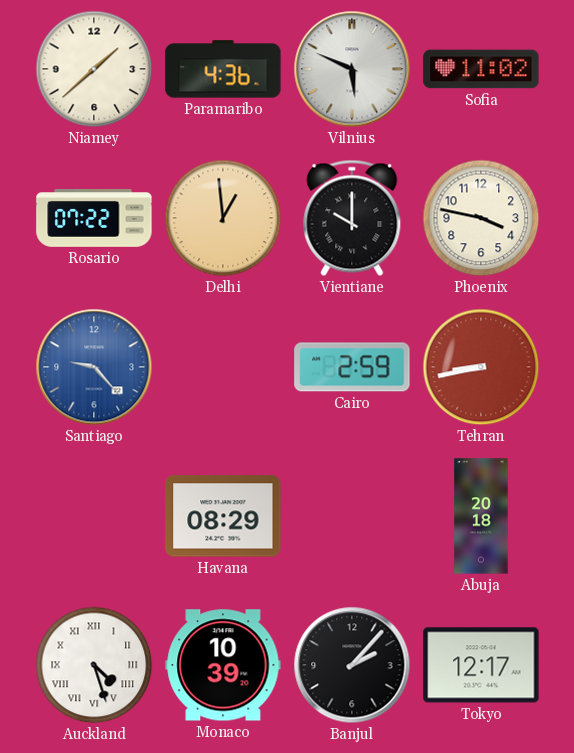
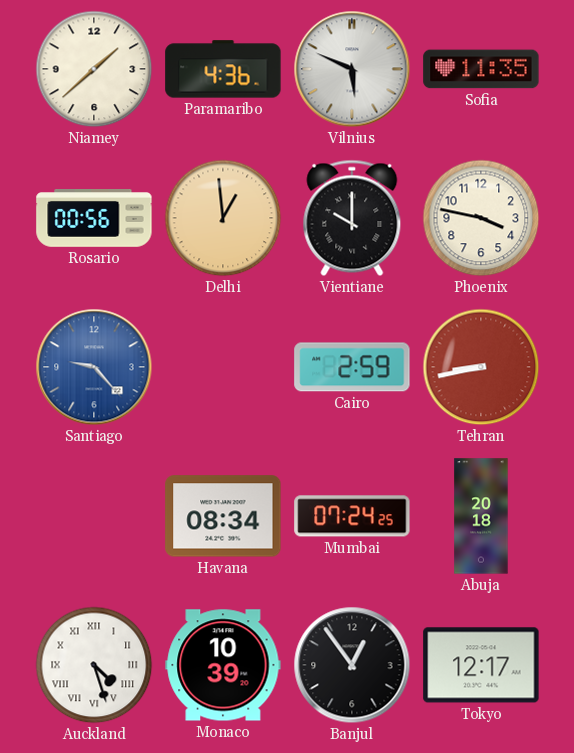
Sofia: 11:02 -> 11:35 (481, 69)
Rosario: 07:22 -> 00:56 (94, 219)
Havana: 08:29 -> 08:34 (223, 516)
Mumbai: none -> 07:24 (352, 516)
Banjul: 2:07 -> 12:54 (352, 665)
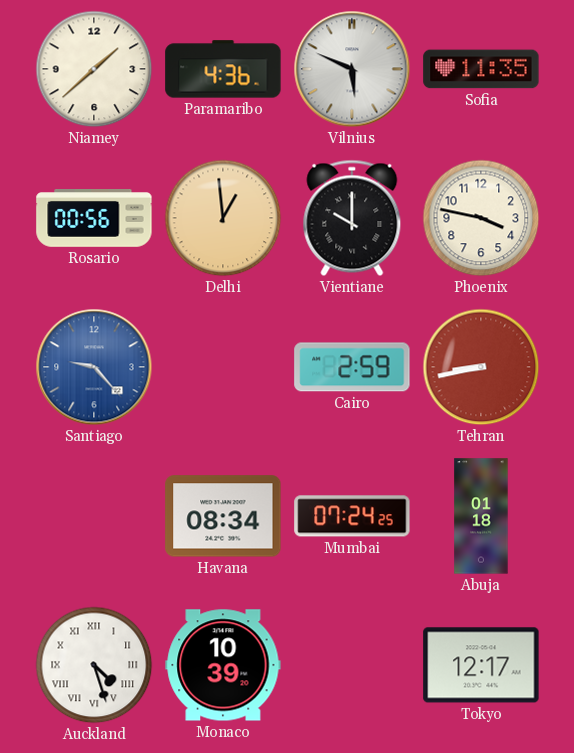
Abuja: 20:18 -> 01:18 (481, 516)
Banjul: 12:54 -> none (352, 665)
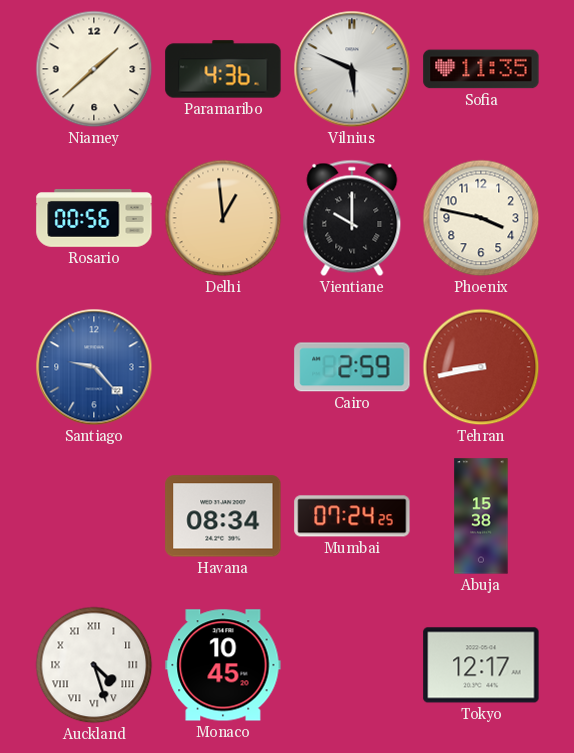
Abuja: 01:18 -> 15:38 (481, 516)
Monaco: 10:39 -> 10:45 (223, 665)
